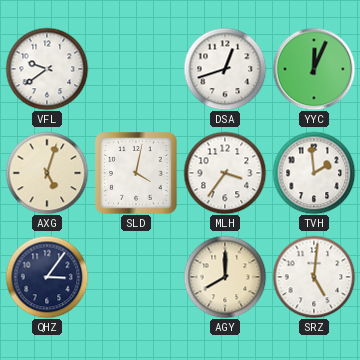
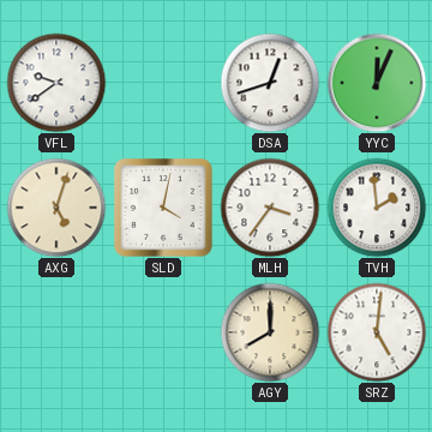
QHZ: 3:06 -> none (47, 277)
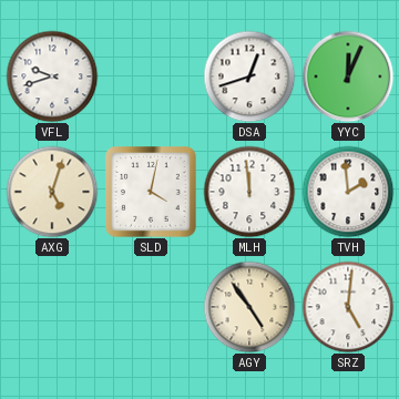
VFL: 9:39 -> 9:42 (52, 76)
MLH: 3:36 -> 11:59 (249, 192)
AGY: 8:00 -> 4:54 (249, 307)
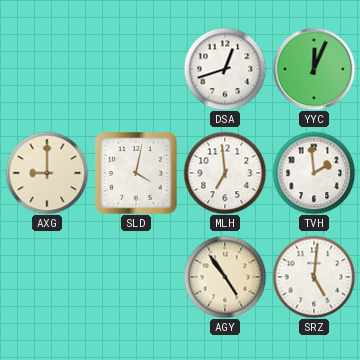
VFL: 9:42 -> none (52, 76)
AXG: 5:03 -> 9:00 (47, 173)
MLH: 11:59 -> 6:59 (225, 173)
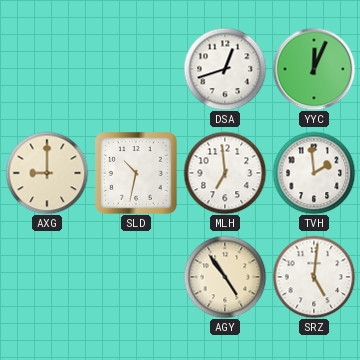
SLD: 4:02 -> 10:32 (137, 174)
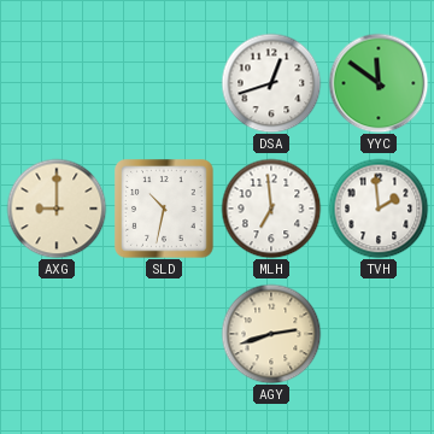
YYC: 12:04 -> 11:51 (379, 83)
AGY: 4:54 -> 2:42 (271, 334)
SRZ: 5:01 -> none (314, 277)
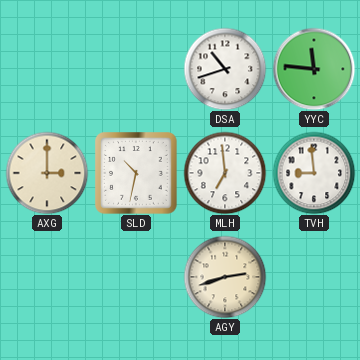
DSA: 12:42 -> 10:42 (225, 69)
YYC: 11:51 -> 11:46 (314, 69)
AXG: 9:00 -> 3:00 (47, 173)
TVH: 1:59 -> 8:59 (314, 173)
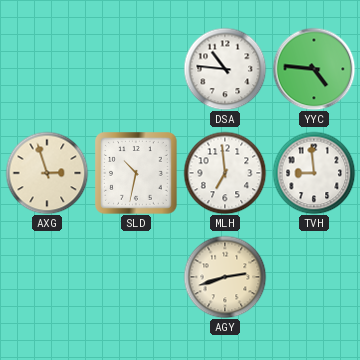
DSA: 10:42 -> 10:46 (225, 69)
YYC: 11:46 -> 4:46 (314, 69)
AXG: 3:00 -> 2:57 (47, 173)
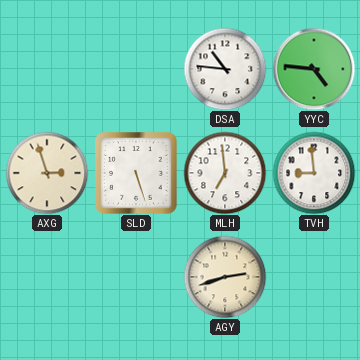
SLD: 10:32 -> 5:27 (137, 174)
